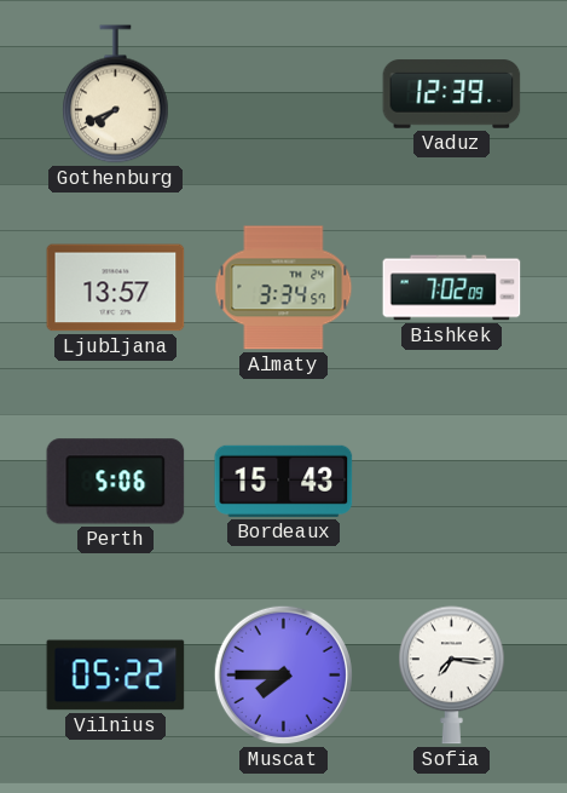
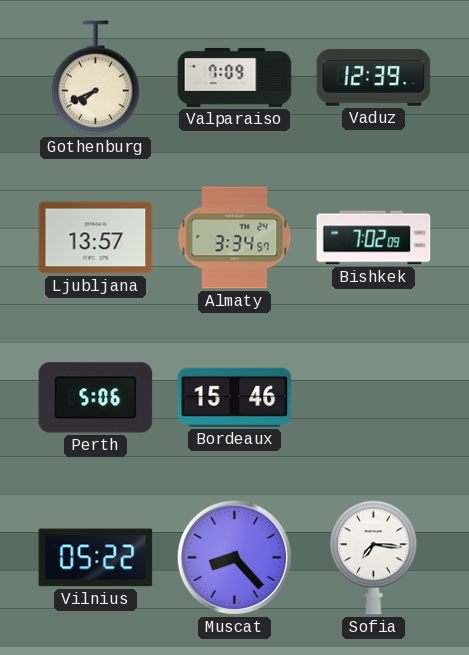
Valparaiso: none -> 7:09 (235, 77)
Bordeaux: 15:43 -> 15:46 (235, 397)
Muscat: 7:45 -> 8:23 (234, 557)
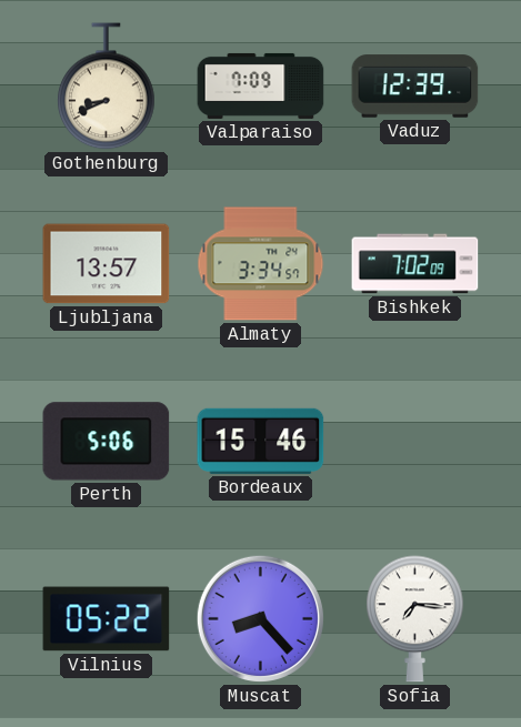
Gothenburg: 7:41 -> 8:41 (107, 87)
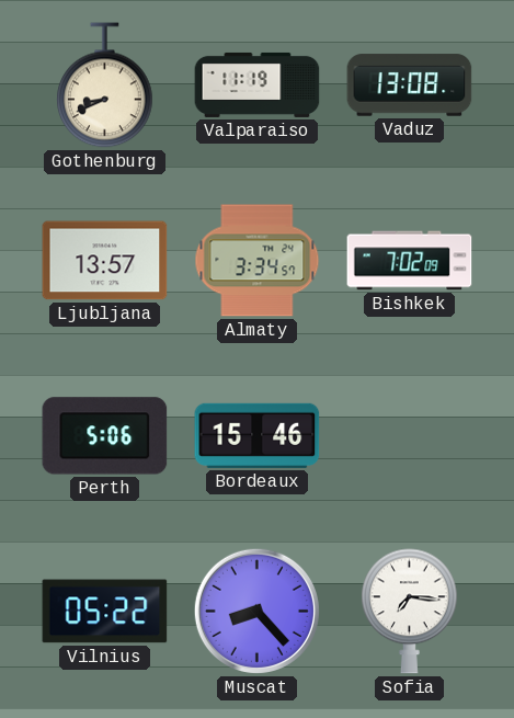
Valparaiso: 7:09 -> 11:19 (258, 84)
Vaduz: 12:39 -> 13:08 (410, 86)
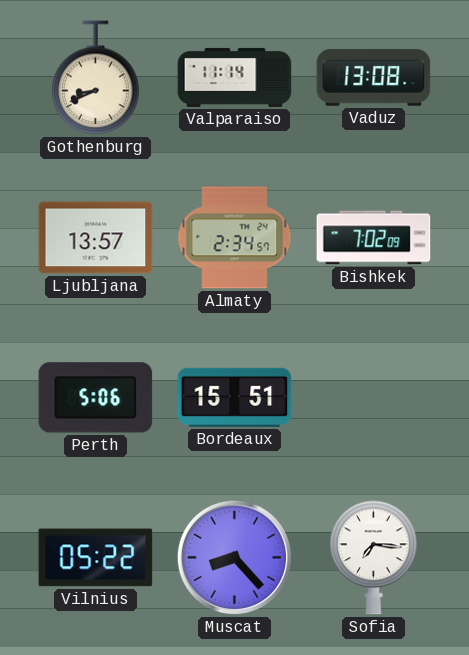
Valparaiso: 11:19 -> 11:14 (235, 77)
Almaty: 3:34 -> 2:34 (235, 238)
Bordeaux: 15:46 -> 15:51 (235, 397)
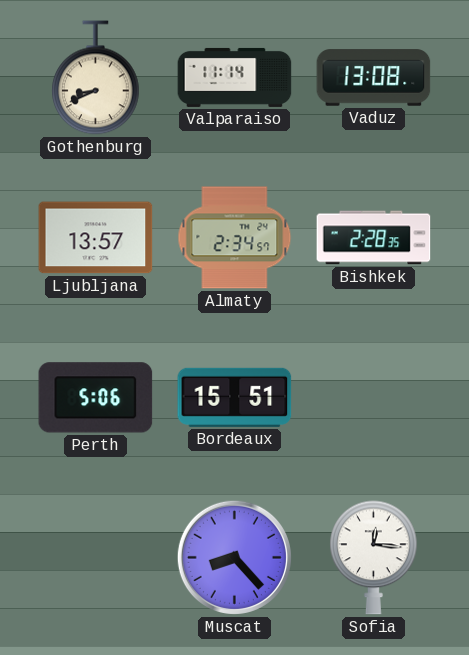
Bishkek: 7:02 -> 2:28 (374, 238)
Vilnius: 05:22 -> none (96, 558)
Sofia: 7:16 -> 12:16 (374, 558)
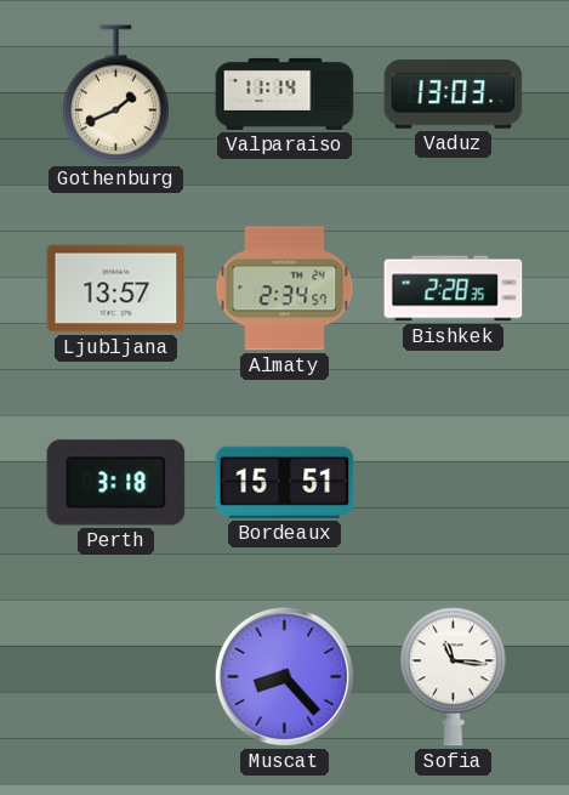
Gothenburg: 8:41 -> 1:41 (116, 95)
Vaduz: 13:08 -> 13:03 (454, 95)
Perth: 5:06 -> 3:18 (116, 483)
Sofia: 12:16 -> 11:16 (454, 677)
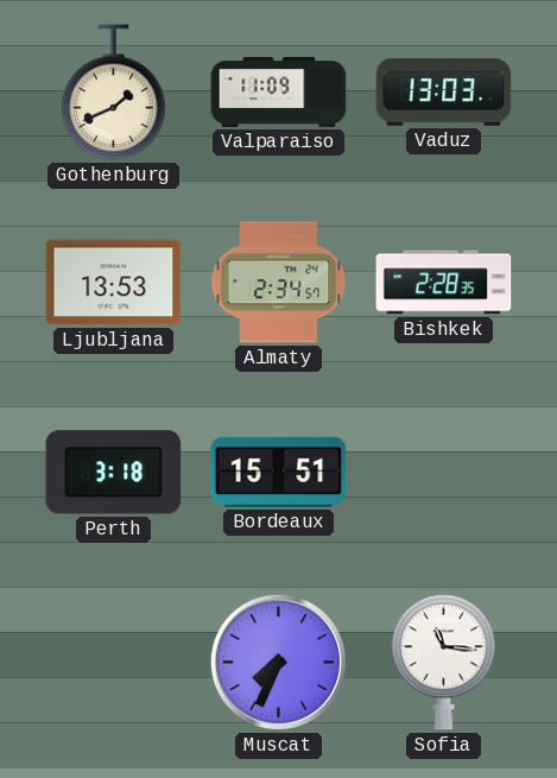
Valparaiso: 11:14 -> 11:09 (279, 91)
Ljubljana: 13:57 -> 13:53 (114, 283)
Muscat: 8:23 -> 7:34 (278, 662)
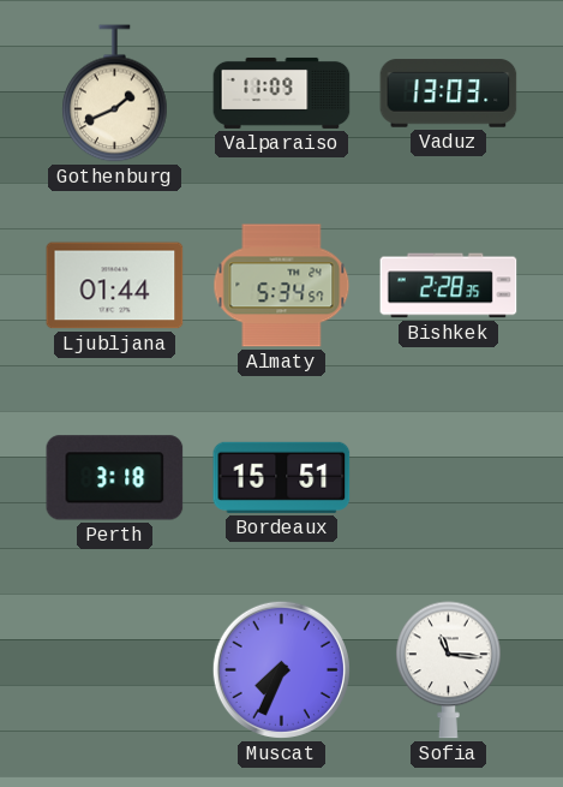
Ljubljana: 13:53 -> 01:44 (115, 286)
Almaty: 2:34 -> 5:34 (282, 286)
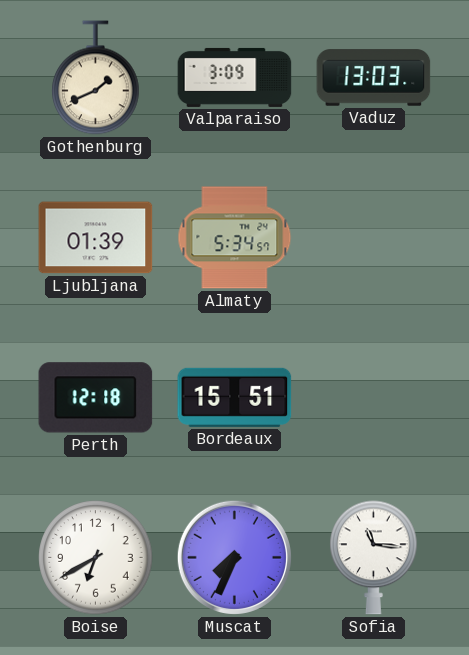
Valparaiso: 11:09 -> 3:09 (235, 77)
Ljubljana: 01:44 -> 01:39 (96, 238)
Bishkek: 2:28 -> none (449, 286)
Perth: 3:18 -> 12:18 (96, 398)
Boise: none -> 6:40 (96, 558)
